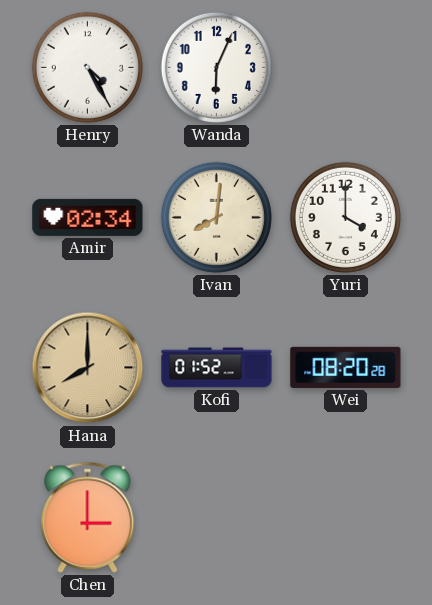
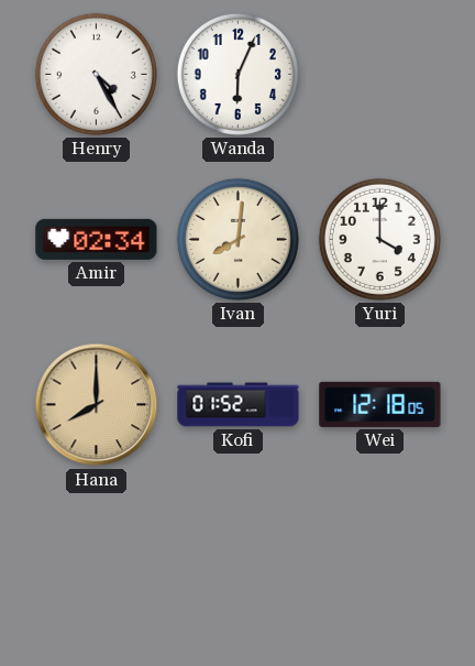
Wei: 08:20 -> 12:18 (380, 404)
Chen: 3:00 -> none (88, 517)
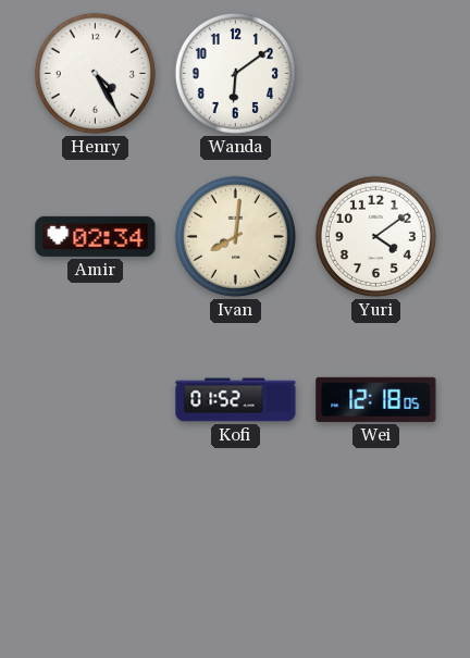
Wanda: 6:04 -> 6:09 (235, 73)
Yuri: 4:00 -> 4:09 (375, 236)
Hana: 8:00 -> none (97, 405)
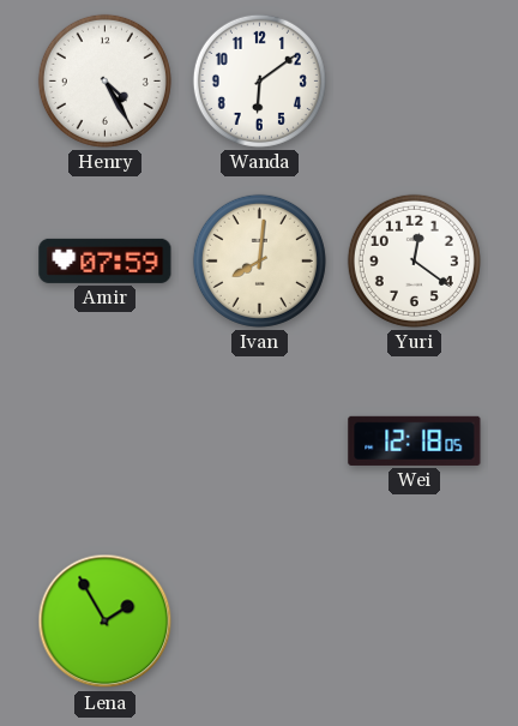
Amir: 02:34 -> 07:59 (106, 260)
Yuri: 4:09 -> 12:21 (414, 260)
Kofi: 01:52 -> none (236, 400)
Lena: none -> 1:55 (106, 622)
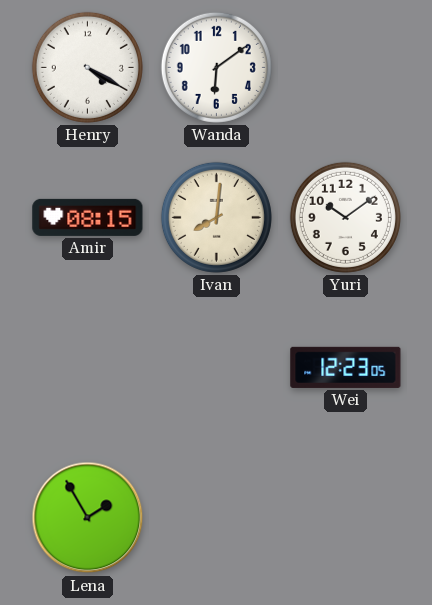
Henry: 4:25 -> 4:20 (87, 67)
Amir: 07:59 -> 08:15 (88, 217)
Yuri: 12:21 -> 10:09 (345, 217)
Wei: 12:18 -> 12:23 (346, 367)
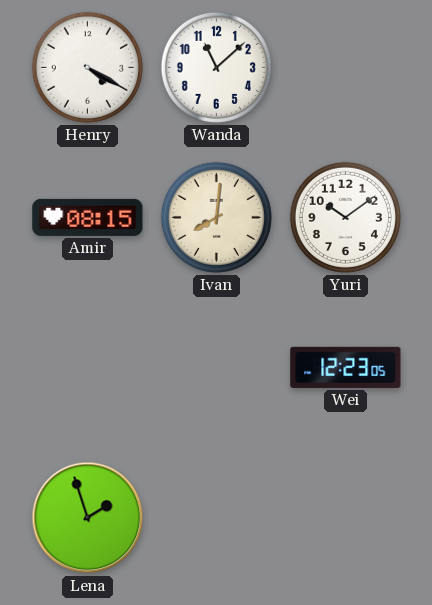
Wanda: 6:09 -> 11:08 (216, 67)
Lena: 1:55 -> 1:57 (88, 518)
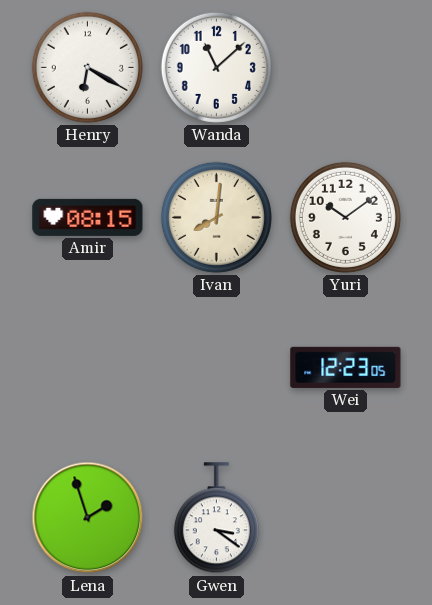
Henry: 4:20 -> 6:20 (87, 67)
Gwen: none -> 3:21 (216, 518)
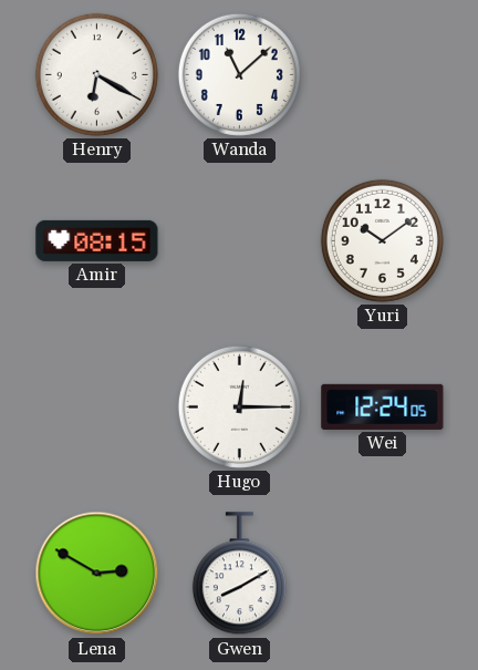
Ivan: 8:01 -> none (216, 217)
Hugo: none -> 12:15 (239, 406)
Wei: 12:23 -> 12:24 (383, 406)
Lena: 1:57 -> 2:50 (97, 574)
Gwen: 3:21 -> 8:10 (239, 574)
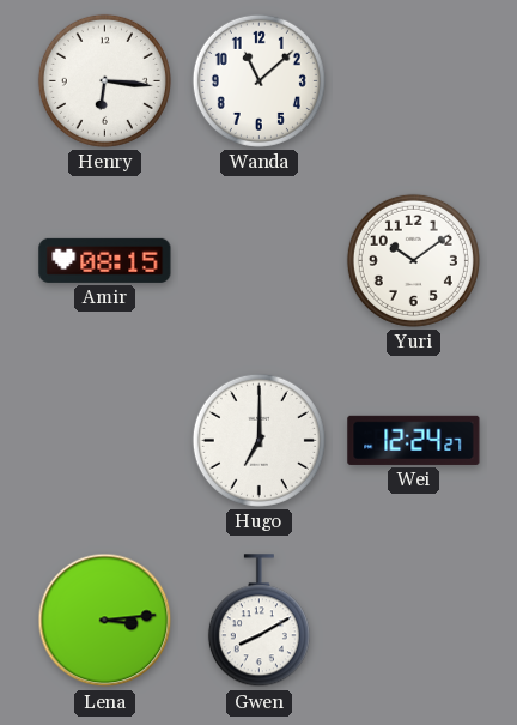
Henry: 6:20 -> 6:16 (104, 80)
Hugo: 12:15 -> 7:00 (258, 440)
Wei: 12:24:05 -> 12:24:27 (414, 440)
Lena: 2:50 -> 3:14 (105, 621)
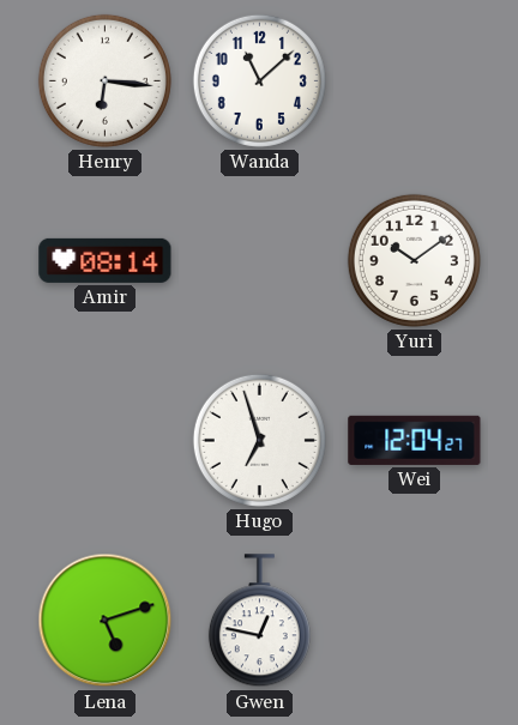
Amir: 08:15 -> 08:14 (106, 260)
Hugo: 7:00 -> 6:57 (259, 440)
Wei: 12:24 -> 12:04 (415, 440)
Lena: 3:14 -> 5:12 (106, 621)
Gwen: 8:10 -> 12:47 (259, 621)
